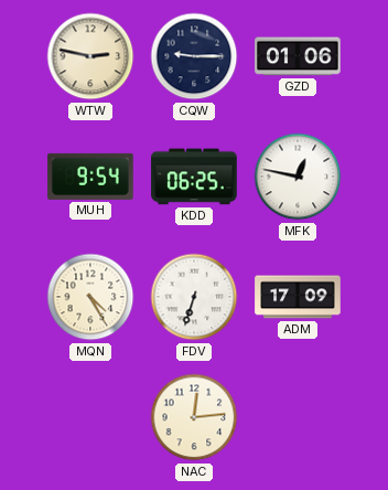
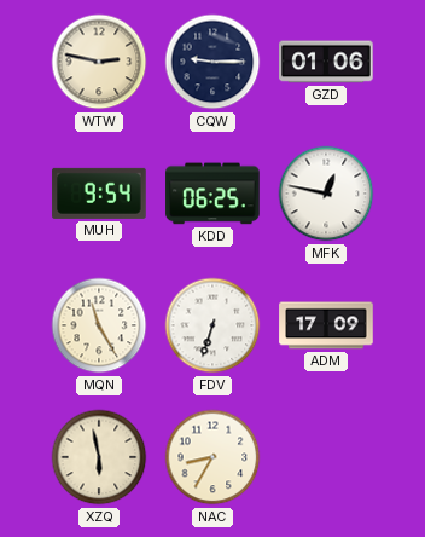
MQN: 4:25 -> 11:25 (99, 325)
XZQ: none -> 5:58 (99, 457)
NAC: 12:14 -> 8:35 (212, 457)
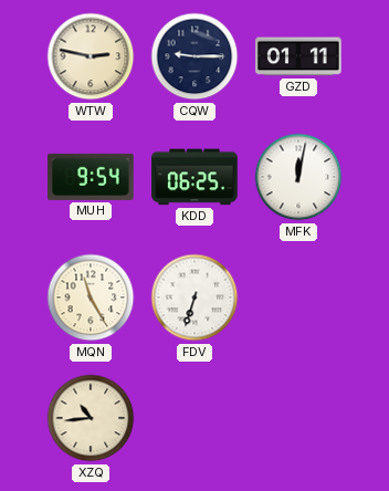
GZD: 01:06 -> 01:11 (298, 56)
MFK: 12:47 -> 12:02 (298, 177)
ADM: 17:09 -> none (326, 325)
XZQ: 5:58 -> 10:44 (91, 418)
NAC: 8:35 -> none (212, 457)
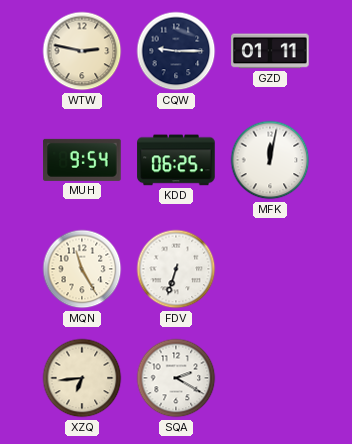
XZQ: 10:44 -> 6:44 (82, 378)
SQA: none -> 2:20 (176, 378)
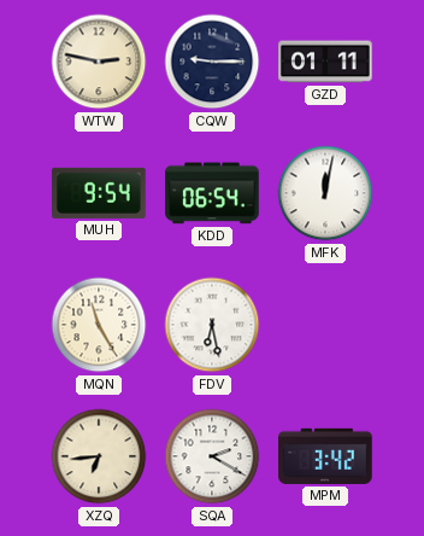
KDD: 06:25 -> 06:54 (212, 193)
FDV: 6:33 -> 6:28 (212, 325)
MPM: none -> 3:42 (325, 456)
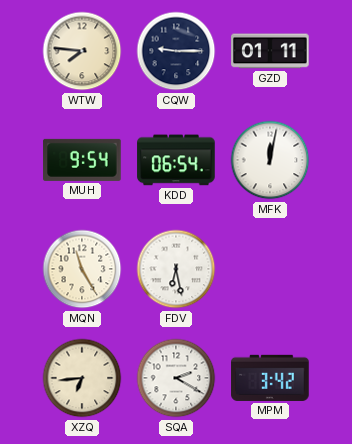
WTW: 2:47 -> 7:46 (82, 51)
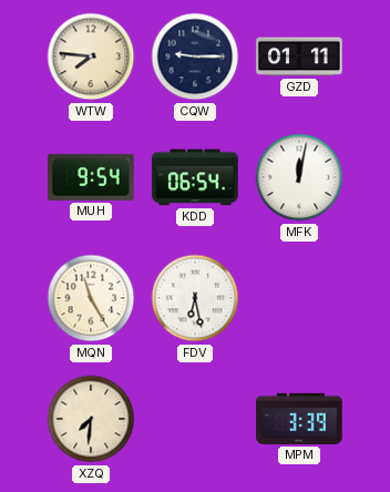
XZQ: 6:44 -> 7:31 (91, 419)
SQA: 2:20 -> none (176, 378)
MPM: 3:42 -> 3:39 (299, 419)
